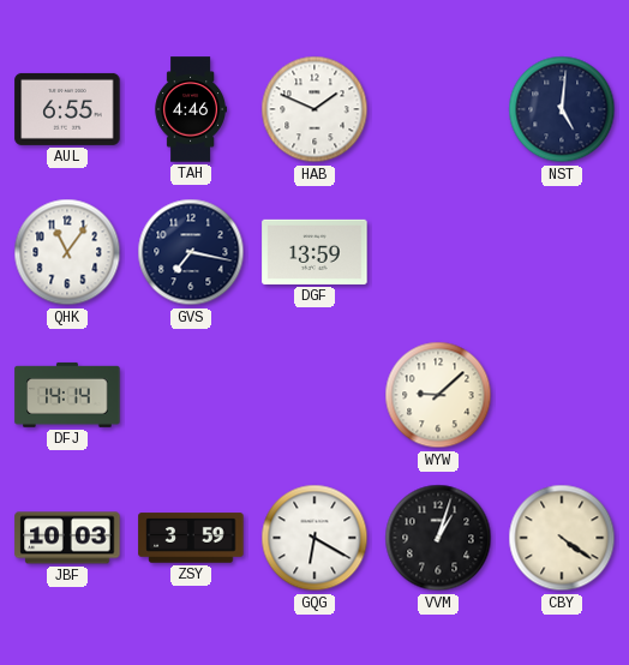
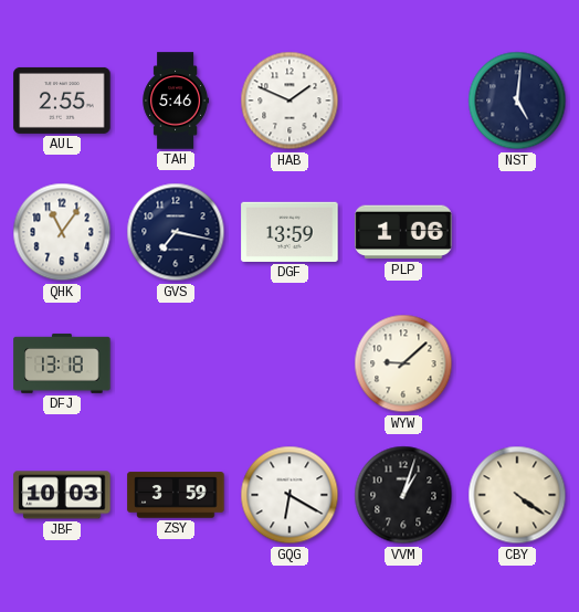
AUL: 6:55 -> 2:55 (62, 101)
TAH: 4:46 -> 5:46 (175, 101)
PLP: none -> 1:06 (403, 232)
DFJ: 14:14 -> 13:18 (62, 363)
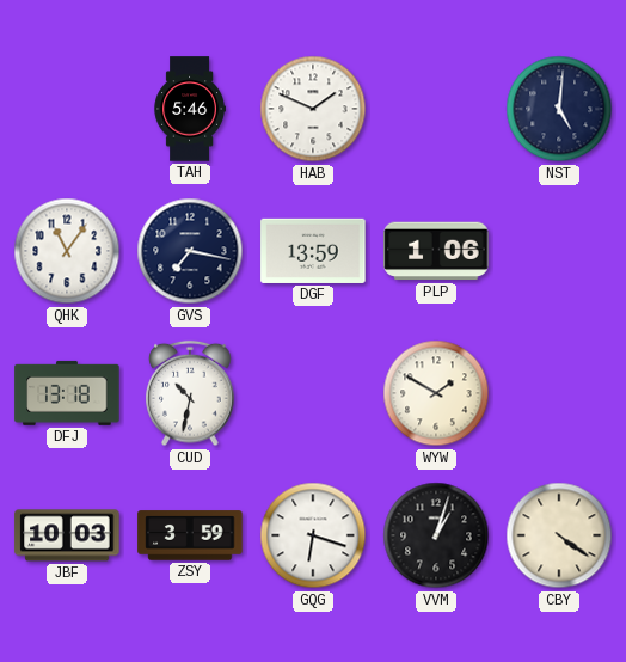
AUL: 2:55 -> none (62, 101)
CUD: none -> 10:32 (190, 393)
WYW: 9:08 -> 1:50 (436, 393)
GQG: 6:20 -> 6:18 (313, 535)
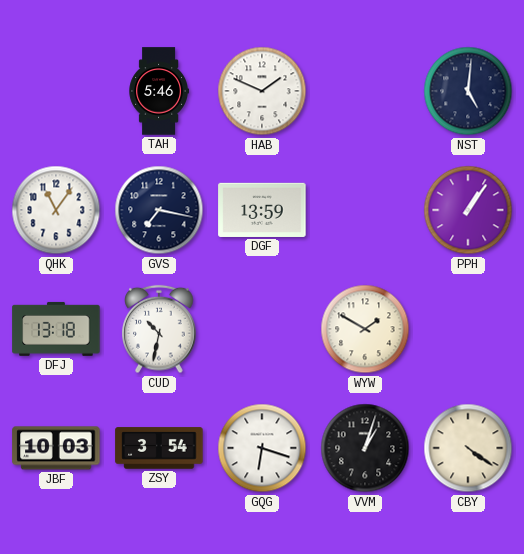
PLP: 1:06 -> none (436, 251)
PPH: none -> 1:06 (468, 210)
ZSY: 3:59 -> 3:54 (159, 448)
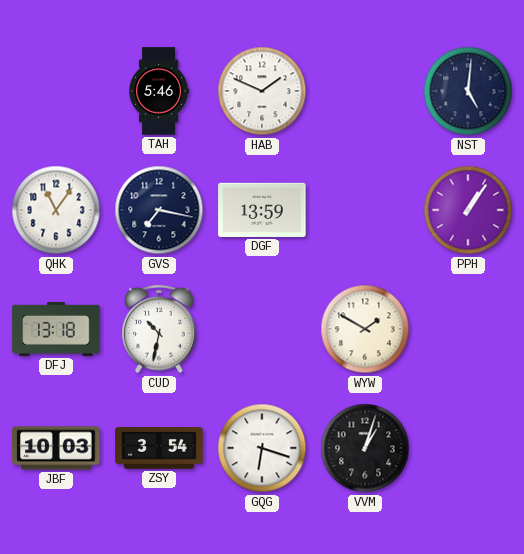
CBY: 4:21 -> none (468, 448)
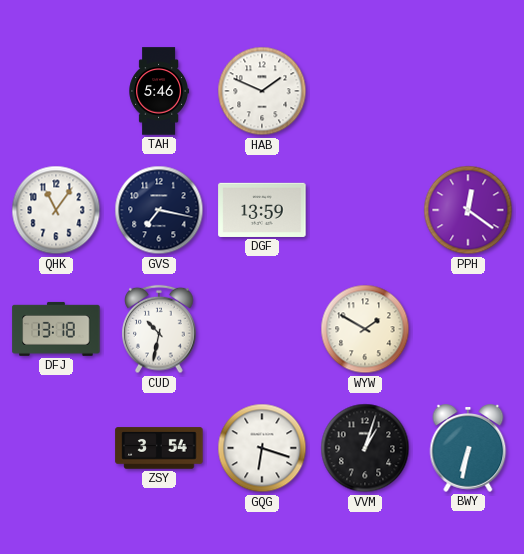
NST: 5:01 -> none (468, 91)
PPH: 1:06 -> 12:21 (468, 210)
JBF: 10:03 -> none (56, 448)
BWY: none -> 6:32 (468, 448)
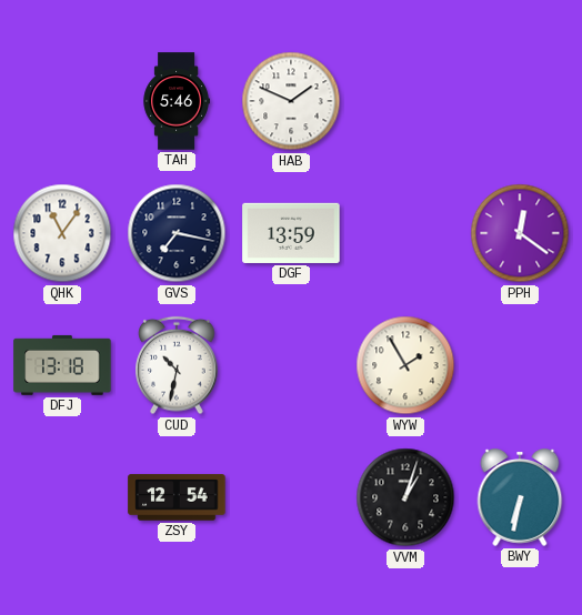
WYW: 1:50 -> 1:55 (405, 365)
ZSY: 3:54 -> 12:54 (177, 497)
GQG: 6:18 -> none (262, 448)
